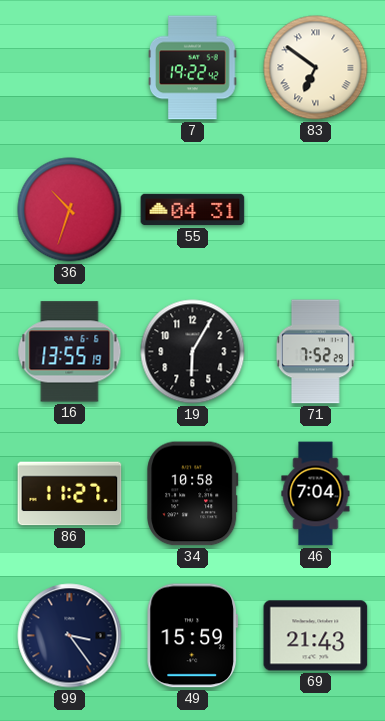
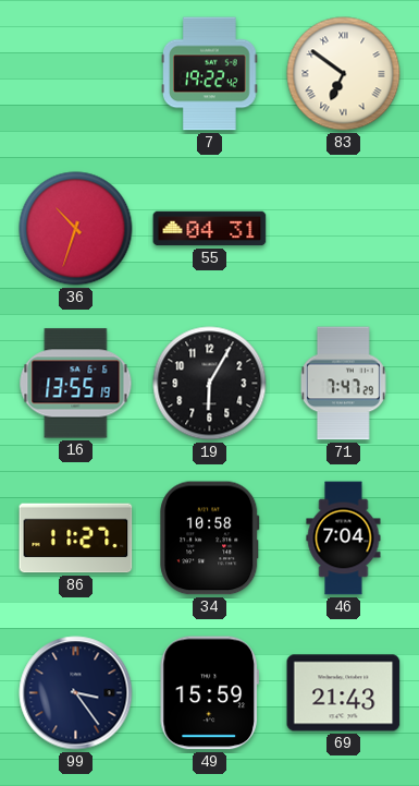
71: 7:52 -> 7:47 (344, 384)
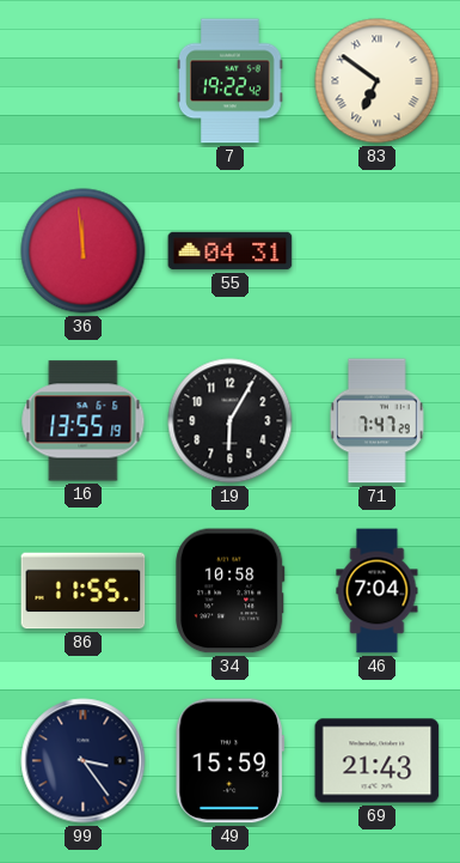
36: 10:33 -> 11:59 (84, 251)
86: 11:27 -> 11:55 (84, 591)
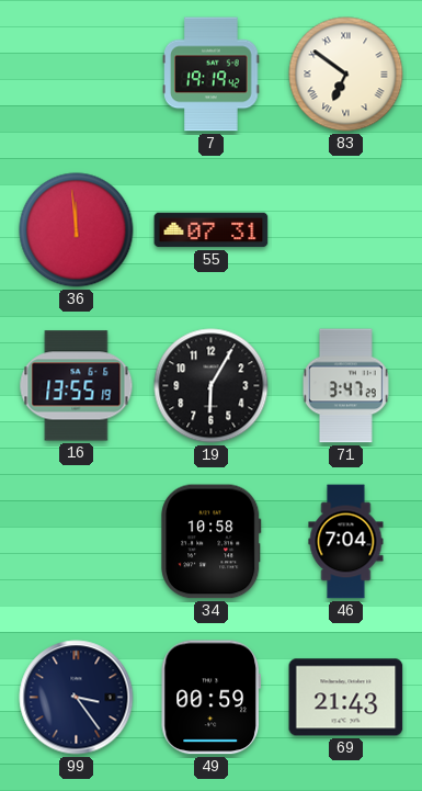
7: 19:22 -> 19:19 (212, 75)
55: 04:31 -> 07:31 (212, 230)
71: 7:47 -> 3:47 (346, 386)
86: 11:55 -> none (84, 591)
49: 15:59 -> 00:59 (210, 698)
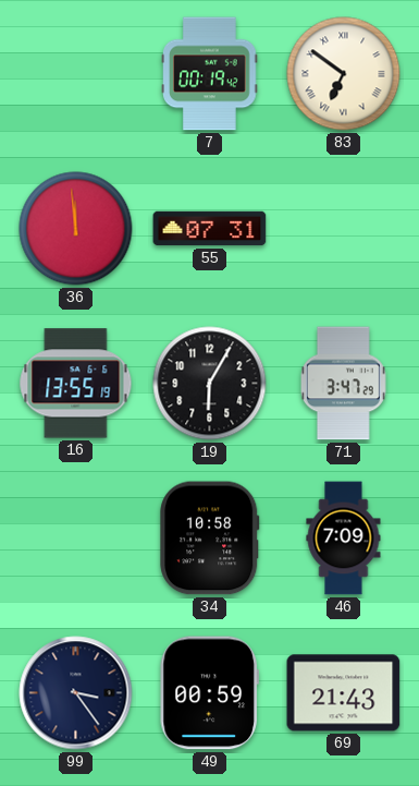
7: 19:19 -> 00:19 (210, 74)
46: 7:04 -> 7:09 (344, 539)
